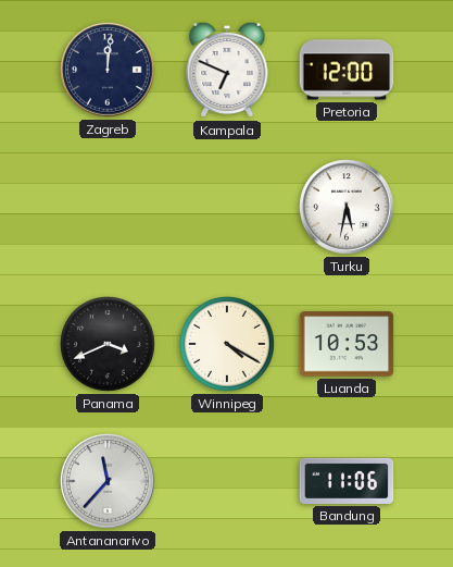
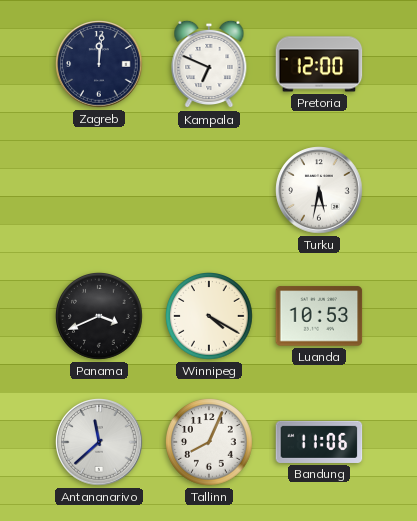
Antananarivo: 11:37 -> 11:38 (99, 442)
Tallinn: none -> 8:04 (209, 442)
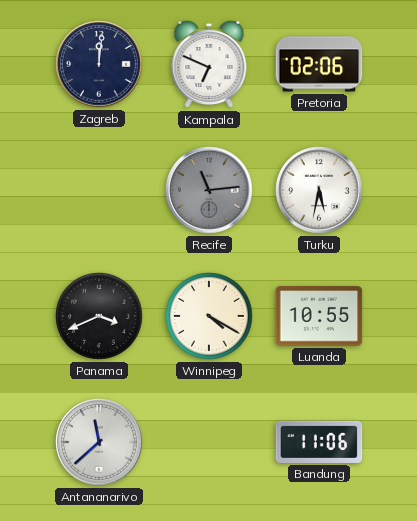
Pretoria: 12:00 -> 02:06 (319, 64)
Recife: none -> 11:14 (209, 190)
Luanda: 10:53 -> 10:55 (319, 316)
Tallinn: 8:04 -> none (209, 442)
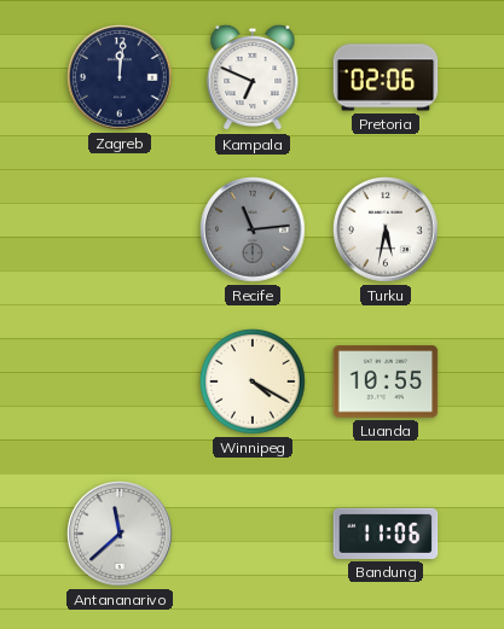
Panama: 3:41 -> none (99, 316)
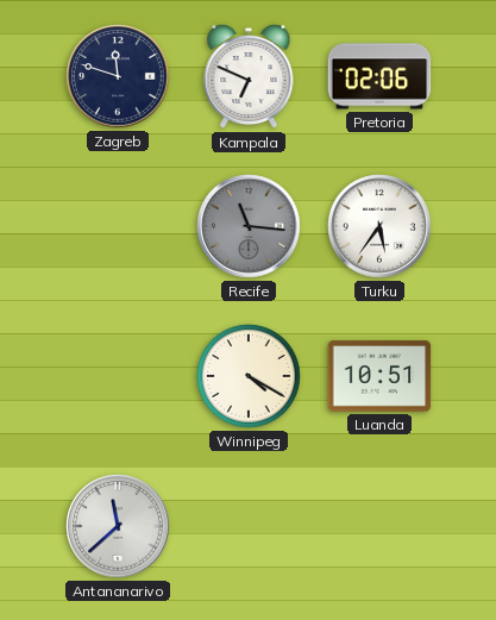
Zagreb: 12:01 -> 11:48 (118, 76)
Recife: 11:14 -> 11:16 (249, 226)
Turku: 5:32 -> 5:36 (379, 226)
Luanda: 10:55 -> 10:51 (379, 376)
Bandung: 11:06 -> none (386, 534)
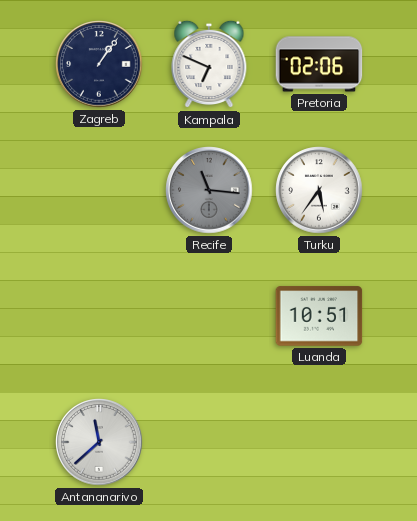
Zagreb: 11:48 -> 1:06 (99, 64)
Winnipeg: 4:20 -> none (249, 376)
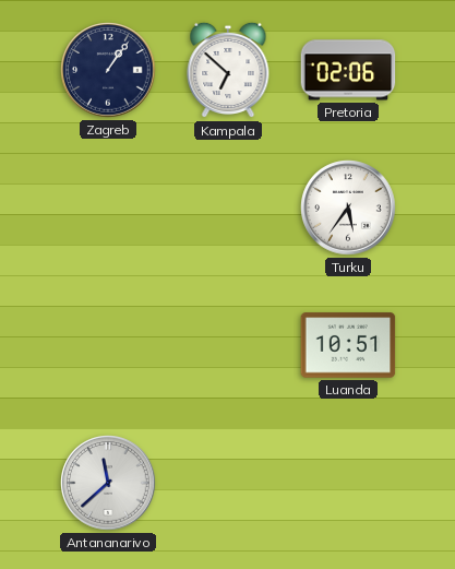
Kampala: 6:49 -> 6:52 (228, 70)
Recife: 11:16 -> none (209, 190)
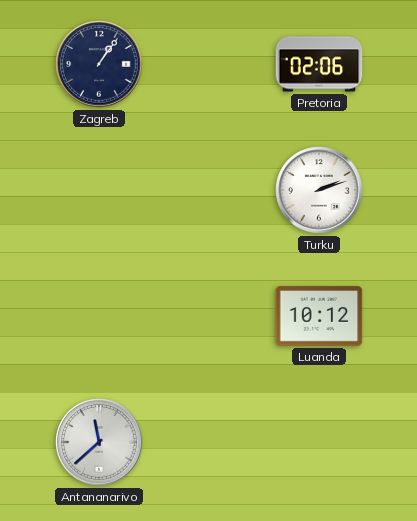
Kampala: 6:52 -> none (228, 70)
Turku: 5:36 -> 2:12 (319, 190)
Luanda: 10:51 -> 10:12 (319, 316)
